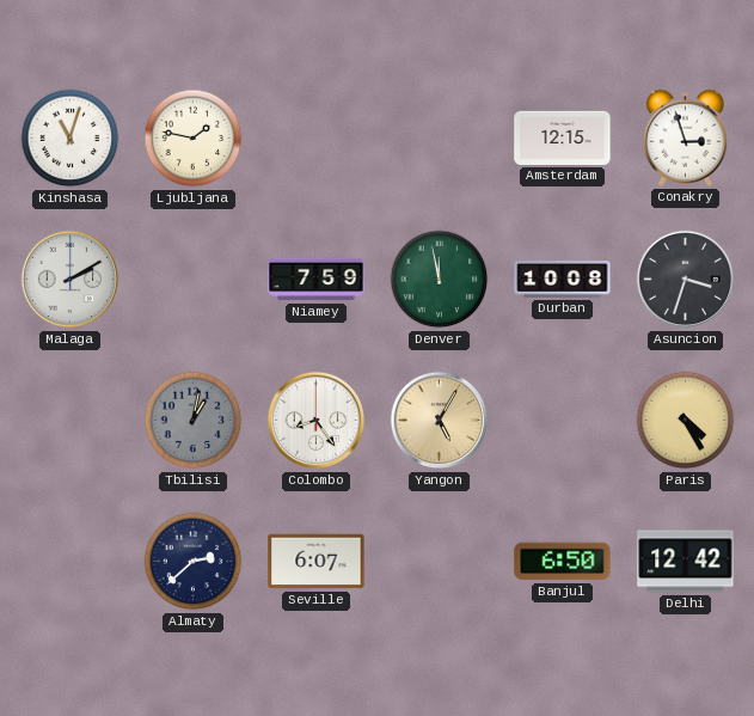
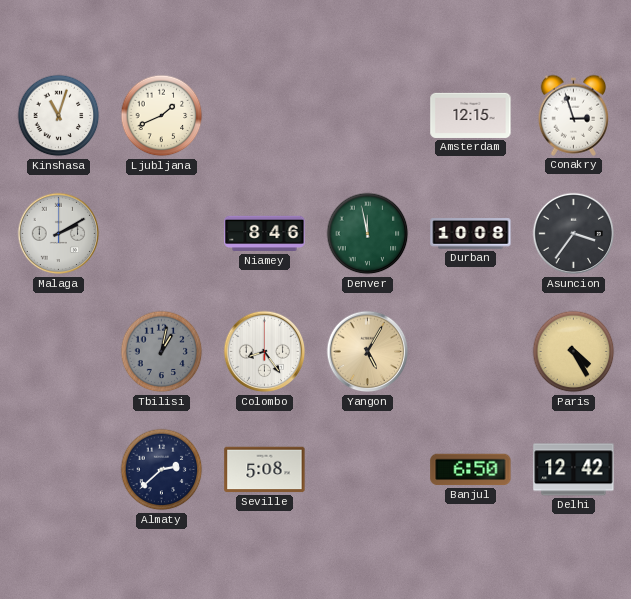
Ljubljana: 1:47 -> 1:41 (162, 116)
Niamey: 7:59 -> 8:46 (265, 234)
Asuncion: 3:33 -> 3:36 (574, 234)
Seville: 6:07 -> 5:08 (265, 470)
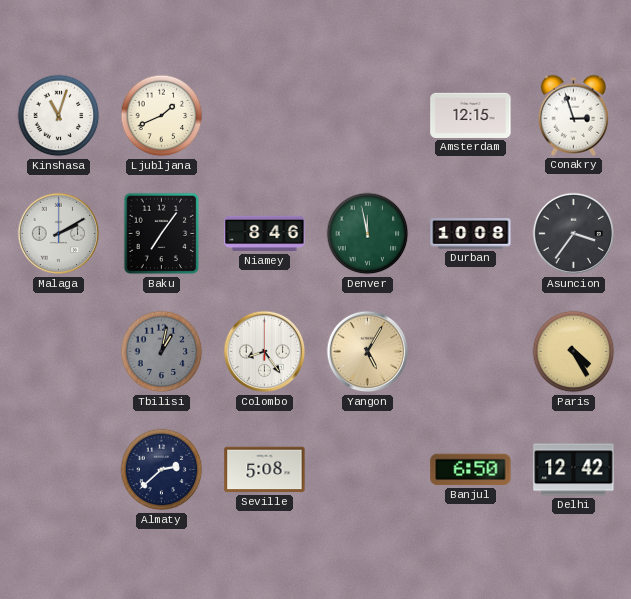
Baku: none -> 7:06 (162, 234)
